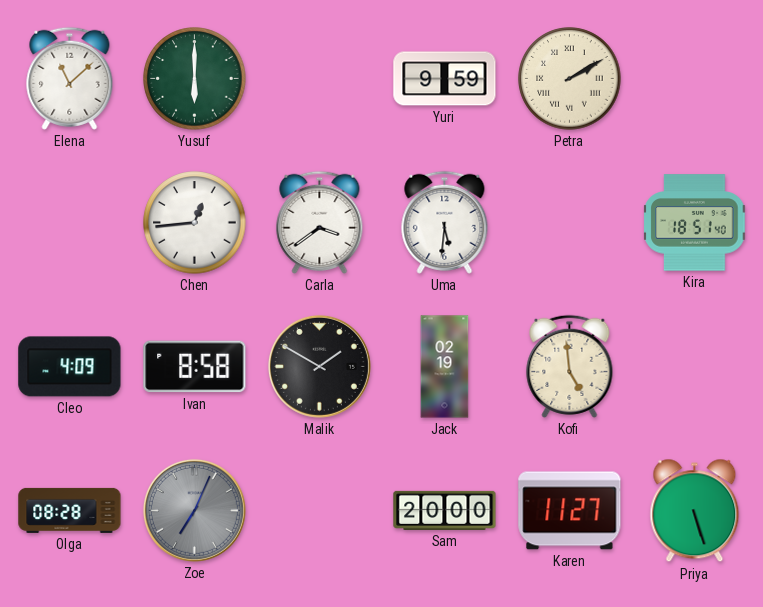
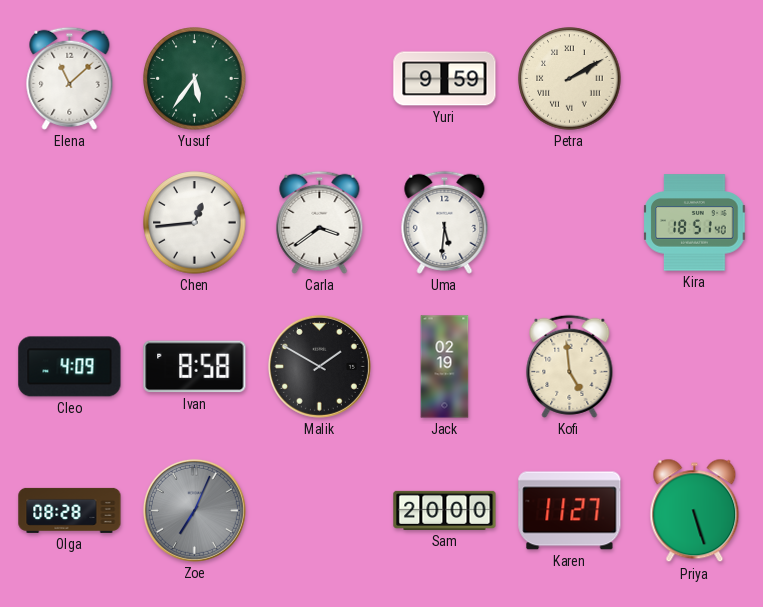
Yusuf: 6:00 -> 5:36 (195, 79)
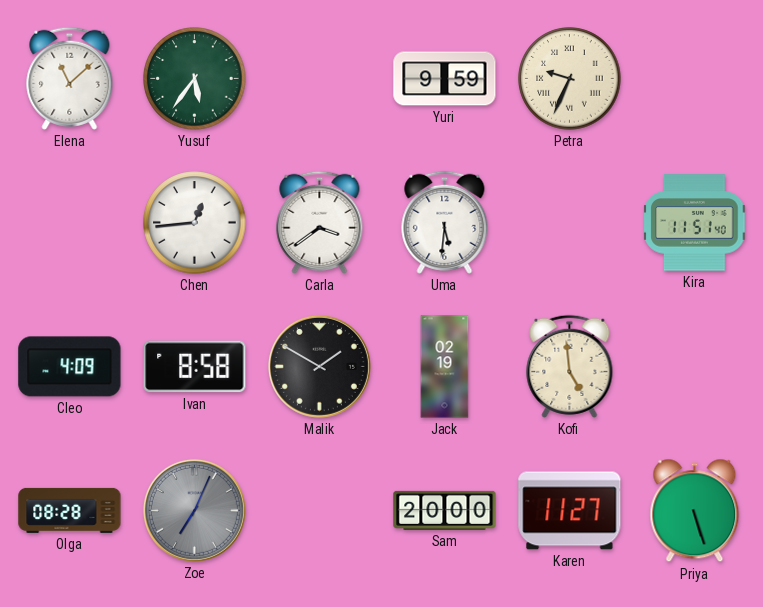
Petra: 2:10 -> 9:34 (570, 79)
Kira: 18:51 -> 11:51 (695, 223)
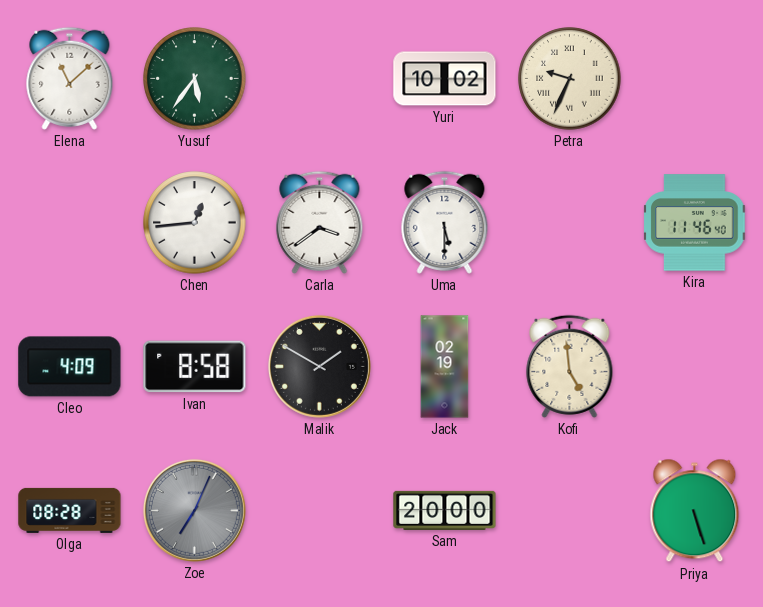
Yuri: 9:59 -> 10:02 (445, 79)
Uma: 5:31 -> 5:30 (445, 222)
Kira: 11:51 -> 11:46 (695, 223)
Karen: 11:27 -> none (570, 511)
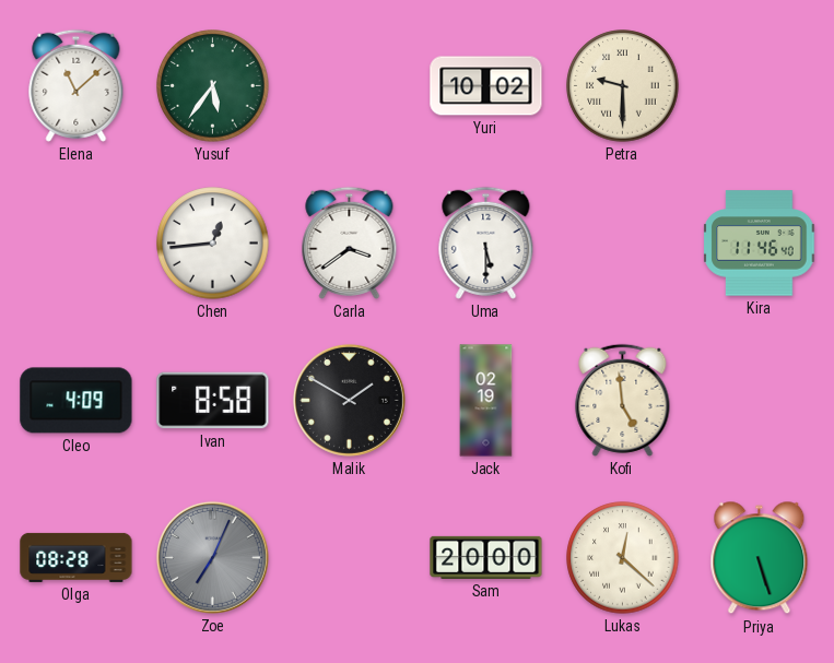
Petra: 9:34 -> 9:30 (623, 86)
Lukas: none -> 12:22 (623, 558)
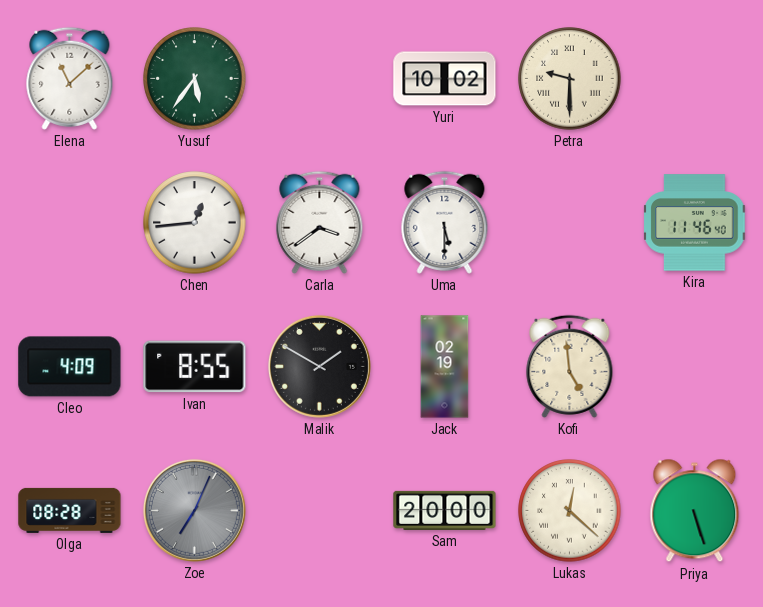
Ivan: 8:58 -> 8:55 (195, 367)
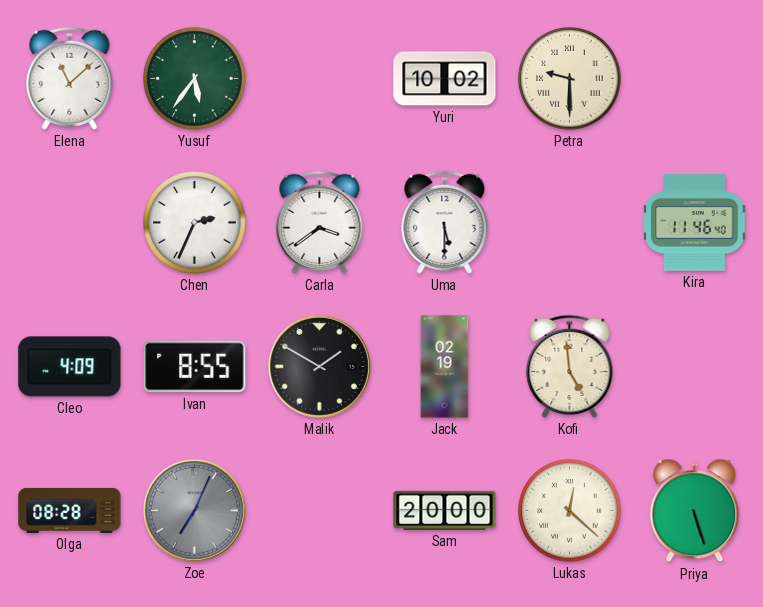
Chen: 12:44 -> 2:34 (195, 223)
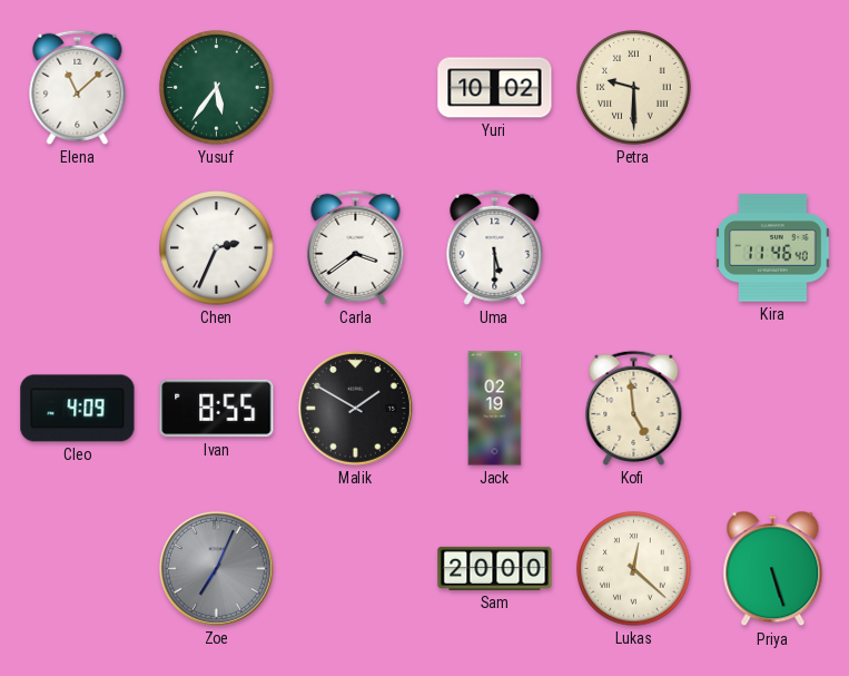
Olga: 08:28 -> none (70, 510)
